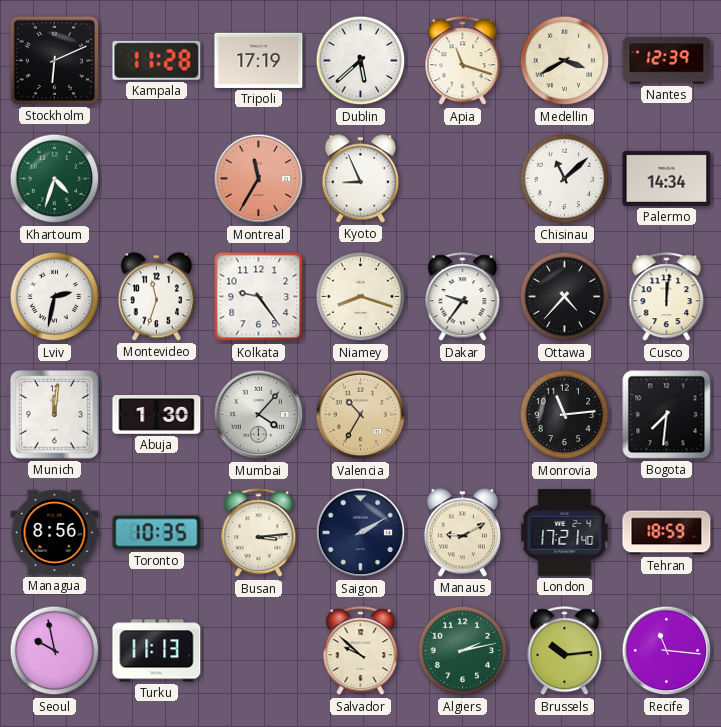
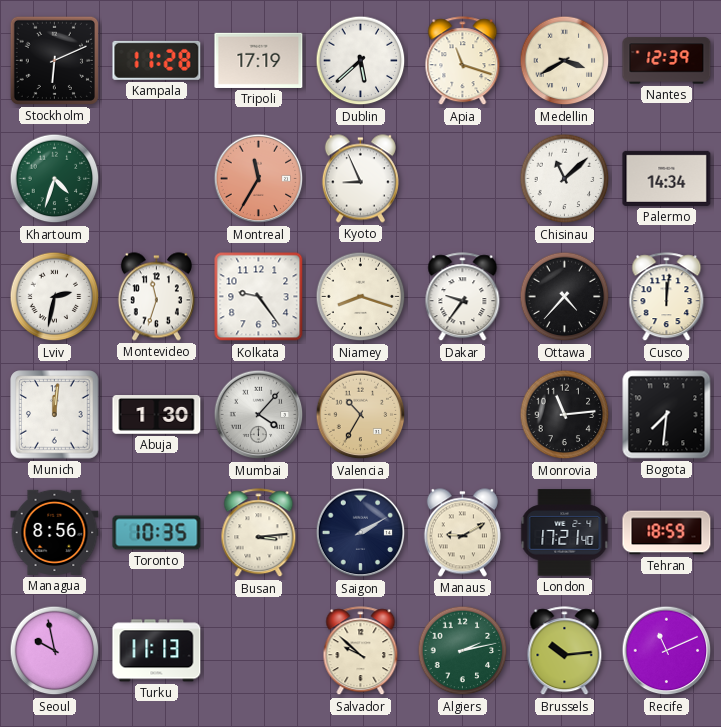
Recife: 11:16 -> 11:11 (667, 651)
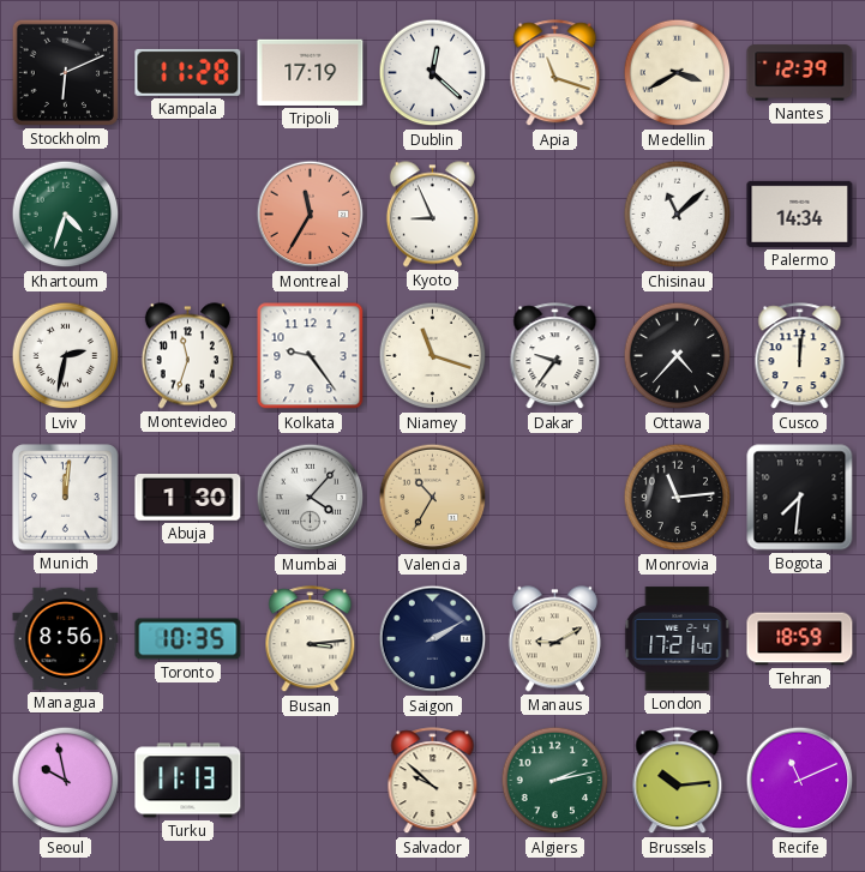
Dublin: 5:38 -> 12:22 (433, 73)
Niamey: 8:18 -> 11:18 (433, 356)
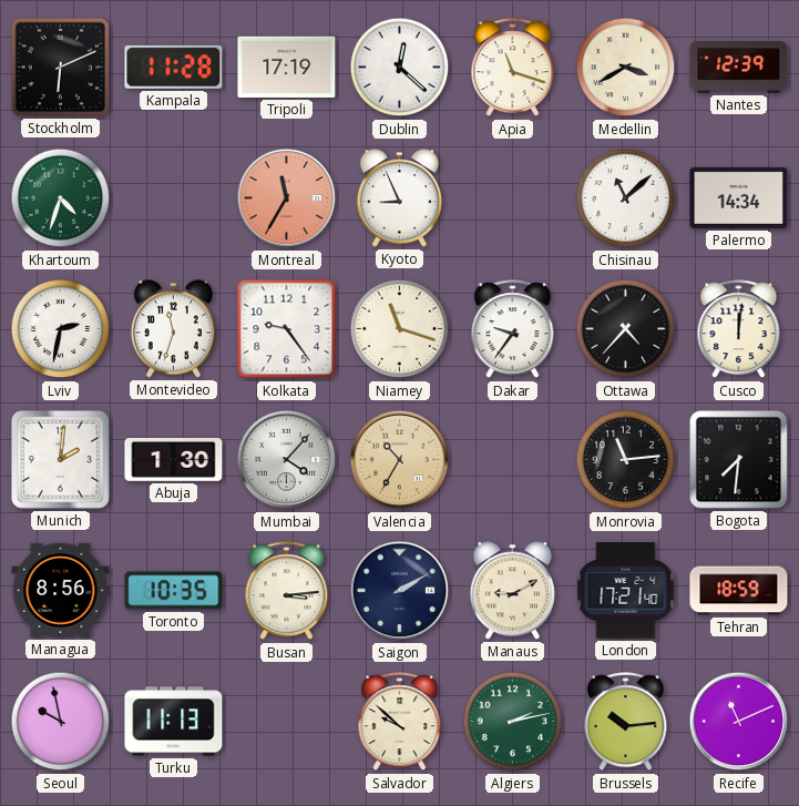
Munich: 12:01 -> 2:01 (61, 460)
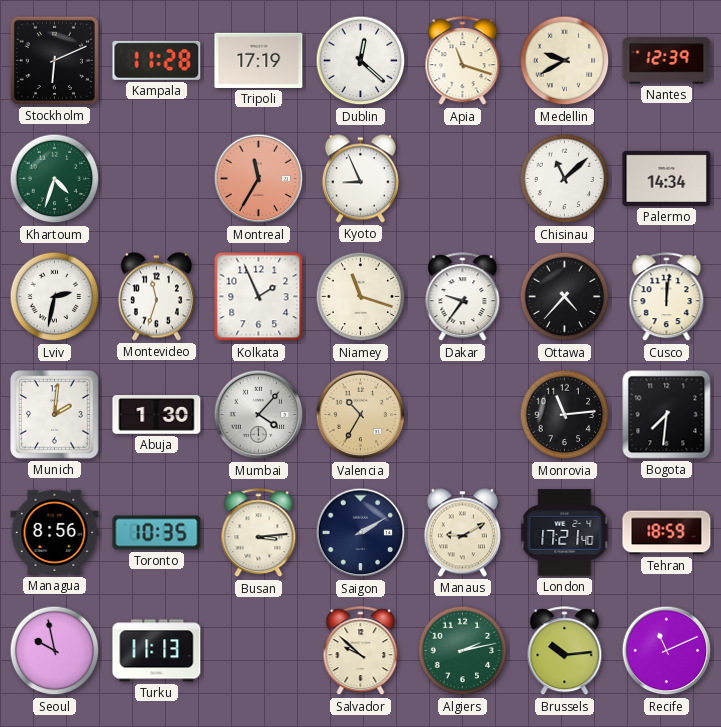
Medellin: 3:40 -> 9:40 (565, 61)
Kolkata: 9:24 -> 1:56 (259, 297)
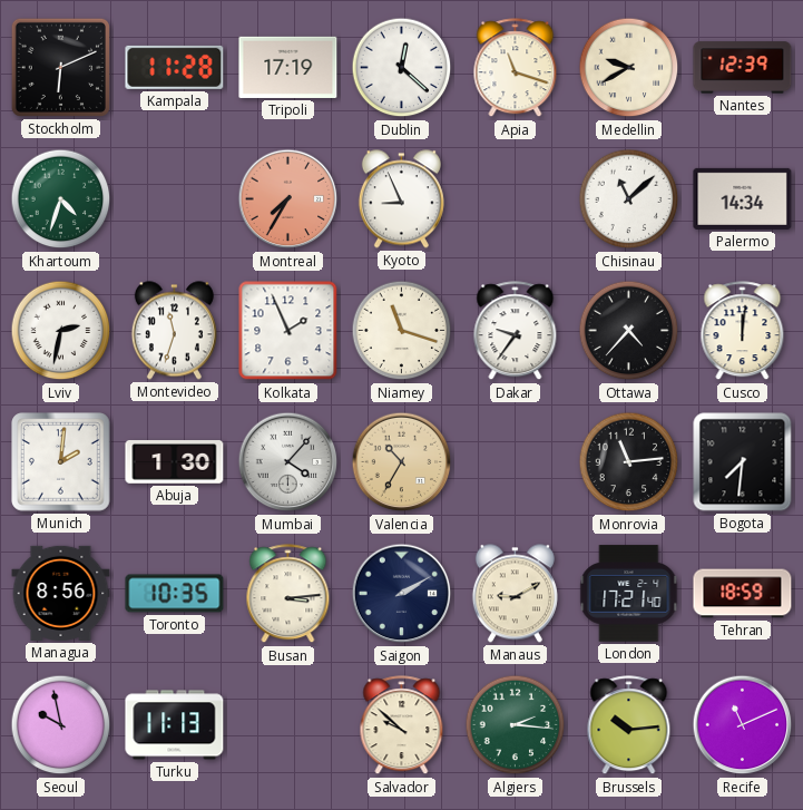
Montreal: 11:35 -> 7:35 (288, 199)
Algiers: 2:13 -> 2:16 (516, 725)
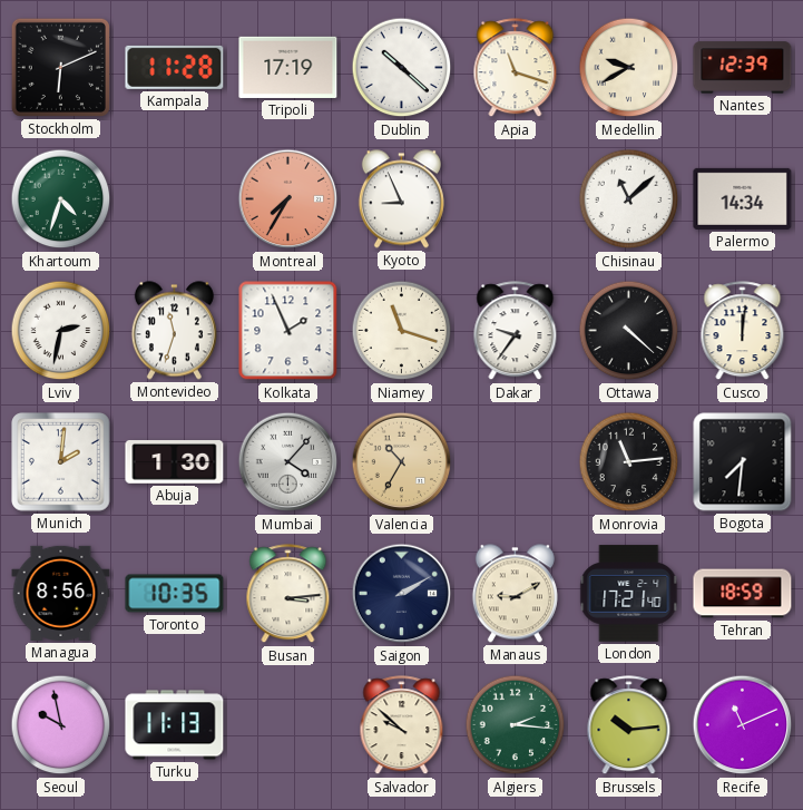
Dublin: 12:22 -> 10:22 (402, 68)
Ottawa: 4:37 -> 4:22 (629, 331)
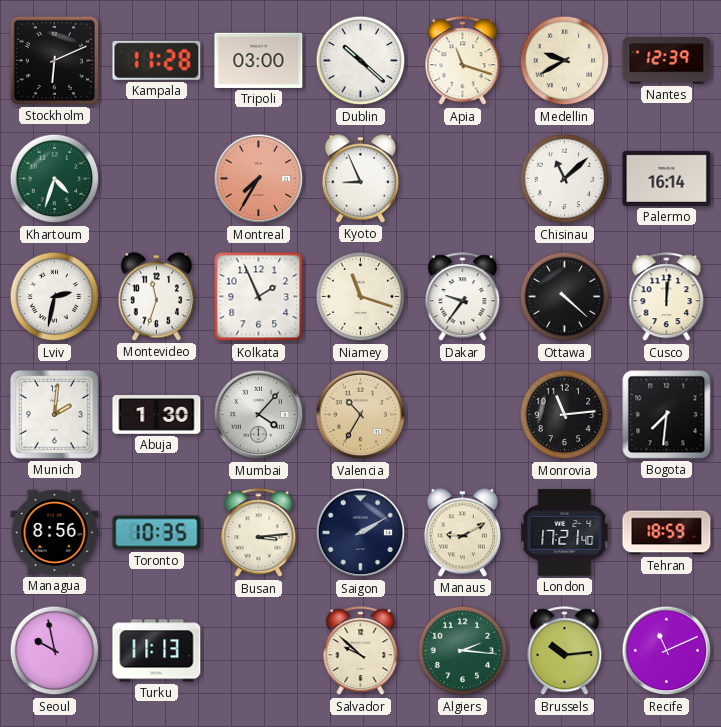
Tripoli: 17:19 -> 03:00 (259, 60)
Palermo: 14:34 -> 16:14 (667, 178)
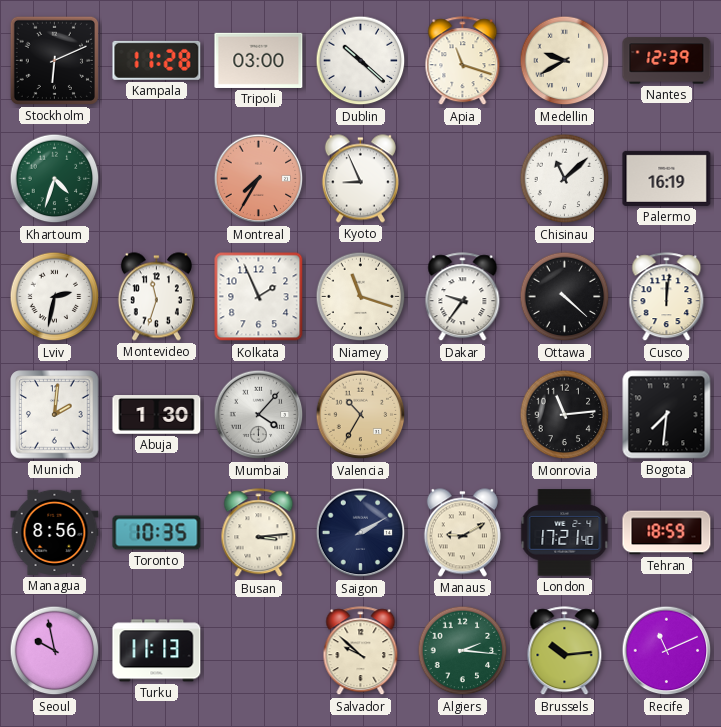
Palermo: 16:14 -> 16:19 (667, 178)
